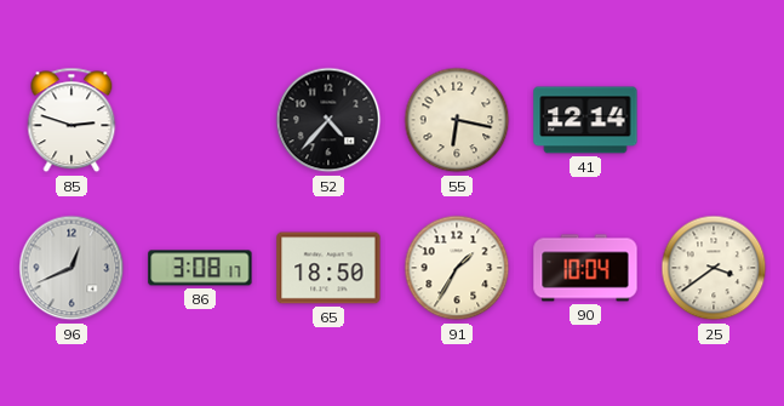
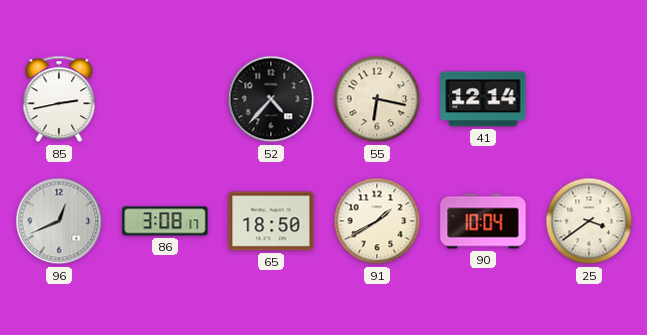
85: 2:48 -> 2:43 (59, 99)
91: 1:35 -> 1:40 (377, 221)
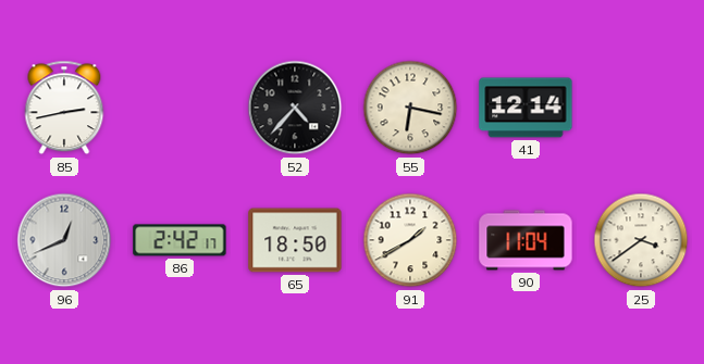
86: 3:08 -> 2:42 (180, 240)
90: 10:04 -> 11:04 (526, 240)
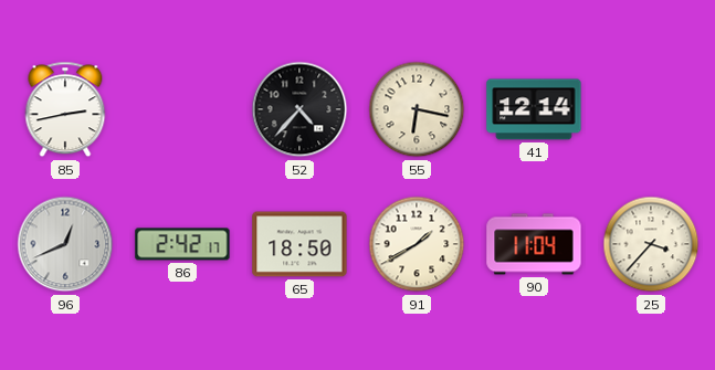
25: 3:39 -> 3:37 (651, 244)
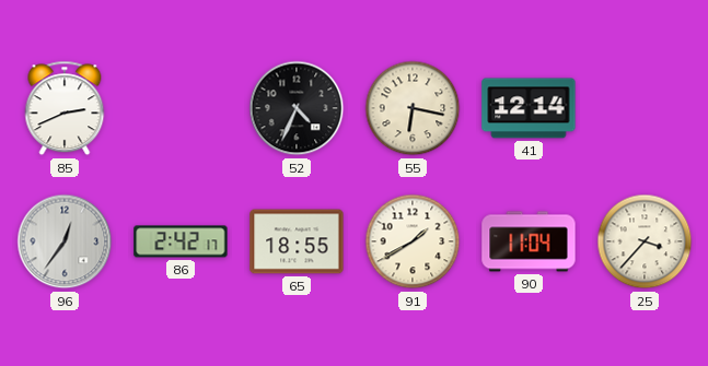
85: 2:43 -> 2:41 (65, 108)
52: 4:37 -> 4:34 (297, 108)
96: 12:41 -> 12:36 (65, 241)
65: 18:50 -> 18:55 (297, 241)
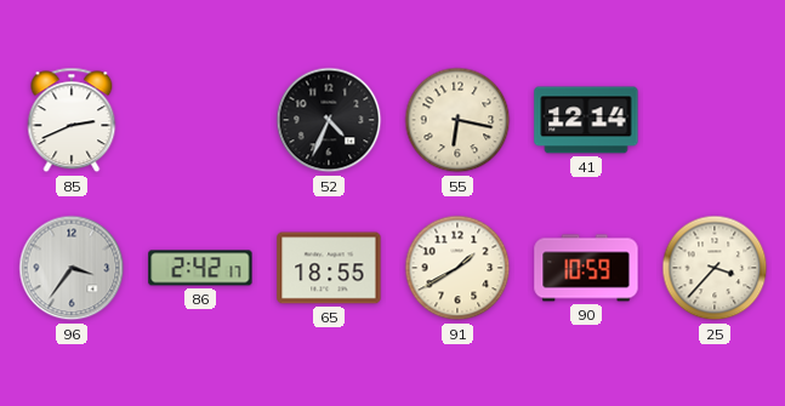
96: 12:36 -> 3:36 (72, 268)
90: 11:04 -> 10:59 (586, 268)
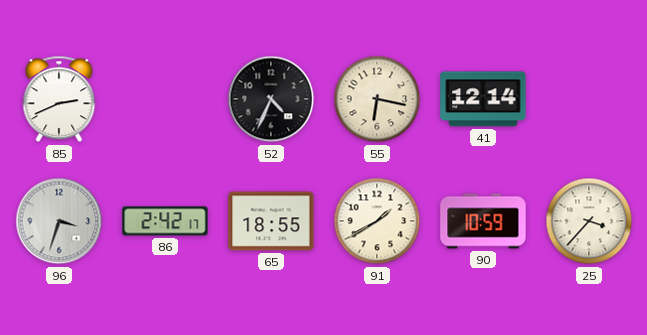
96: 3:36 -> 3:33 (59, 221)
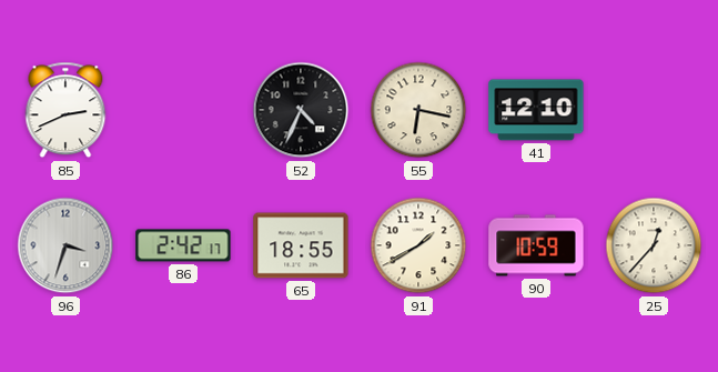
41: 12:14 -> 12:10 (536, 110)
25: 3:37 -> 12:37 (654, 245)
